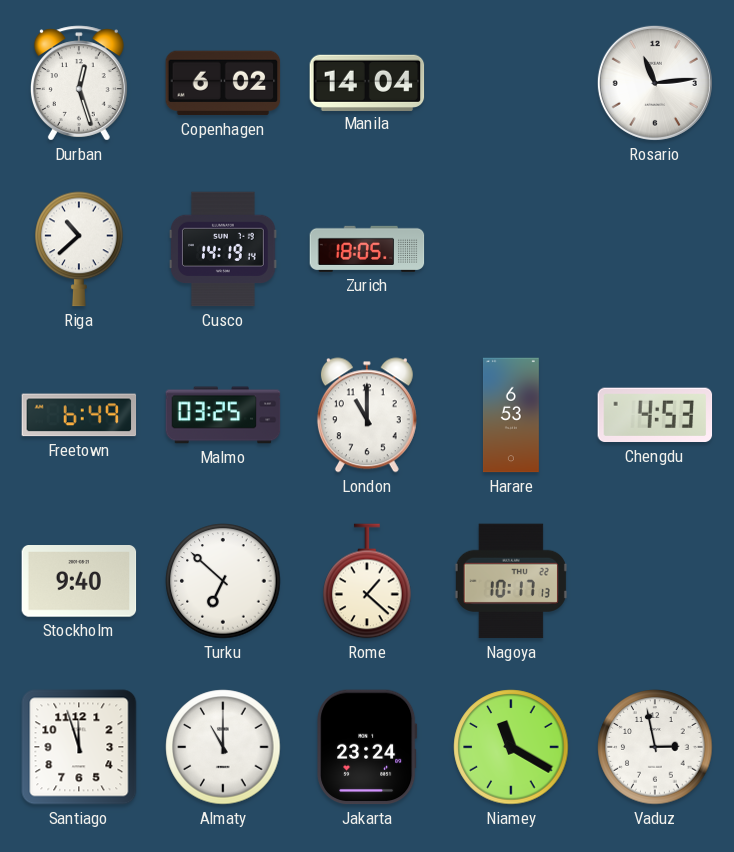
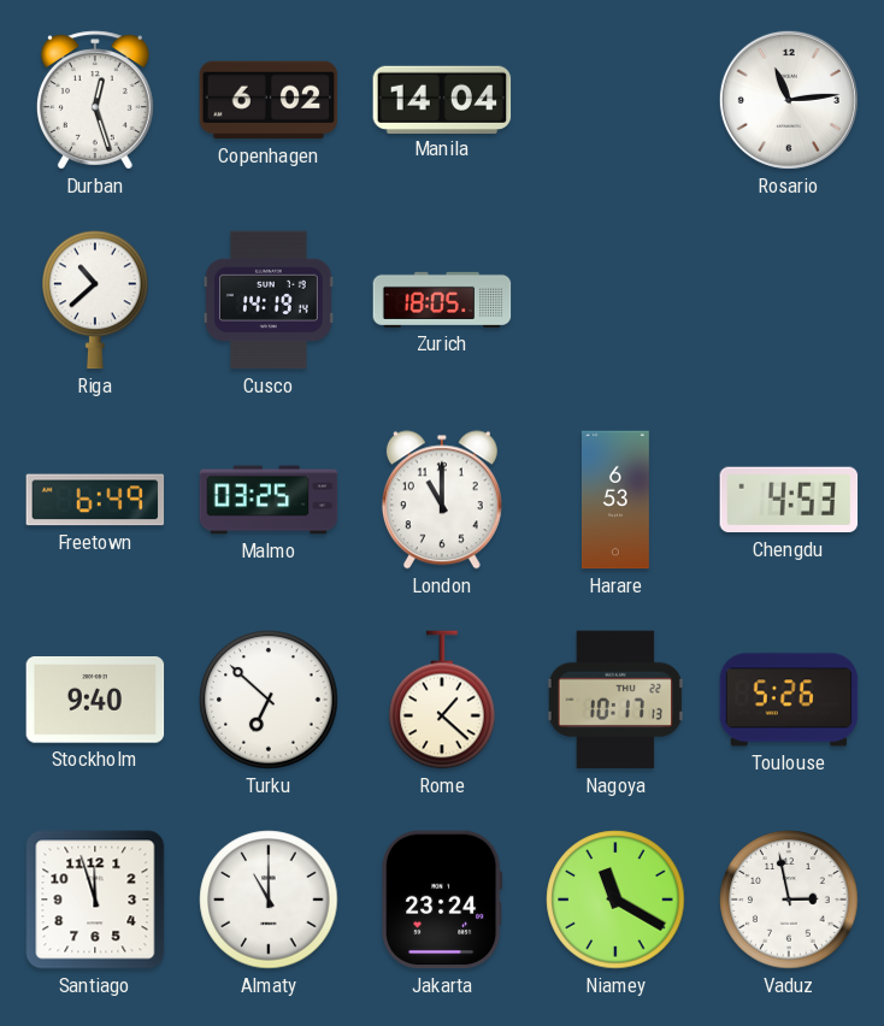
Toulouse: none -> 5:26 (789, 700)
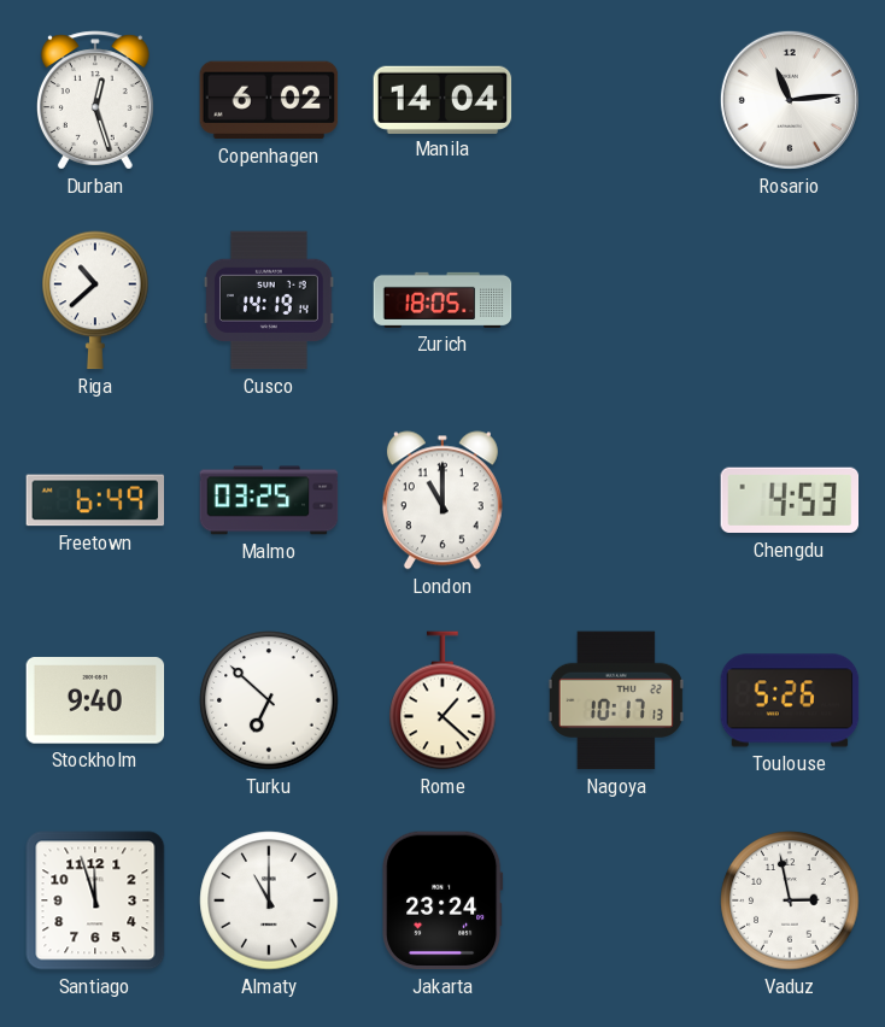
Harare: 6:53 -> none (615, 500)
Niamey: 11:20 -> none (615, 900)
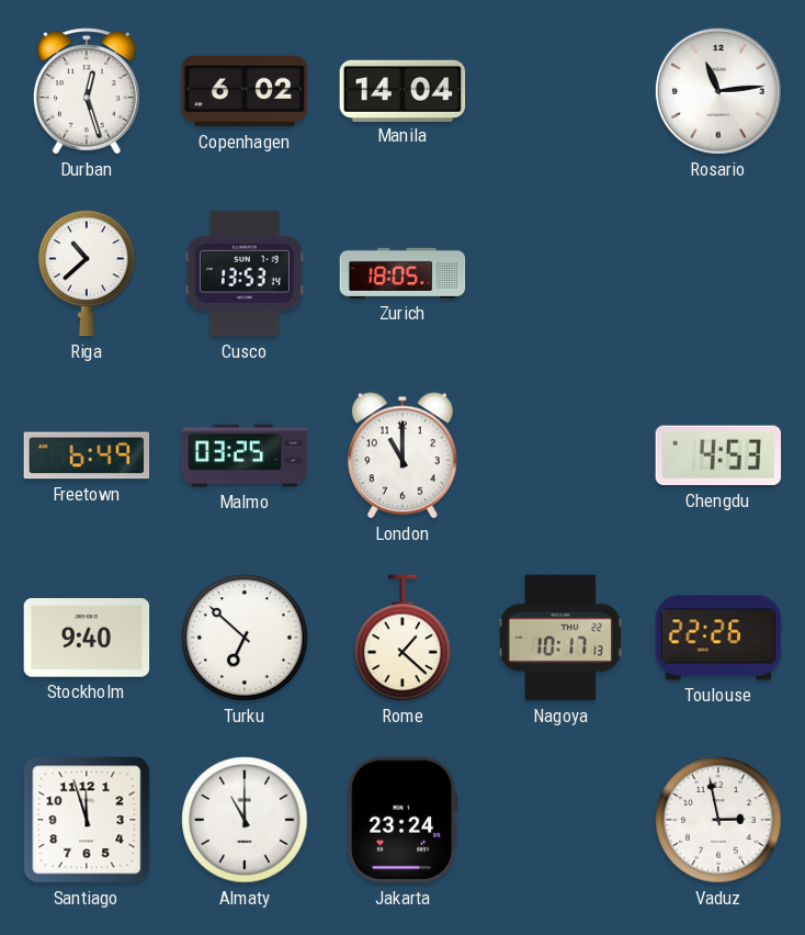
Cusco: 14:19 -> 13:53 (246, 273)
Toulouse: 5:26 -> 22:26 (718, 638)
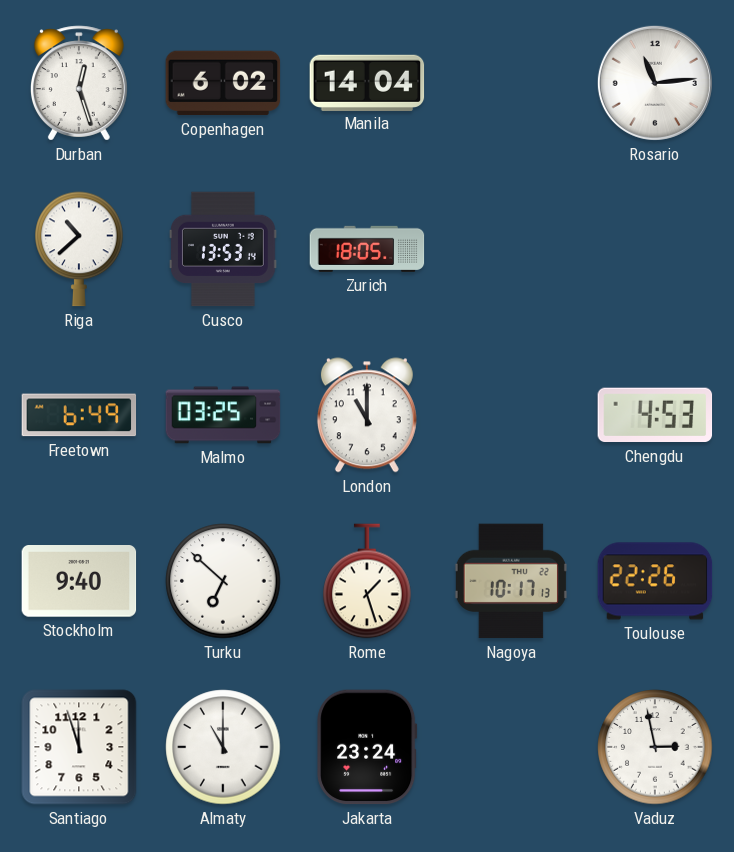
Rome: 1:22 -> 1:27 (367, 581)
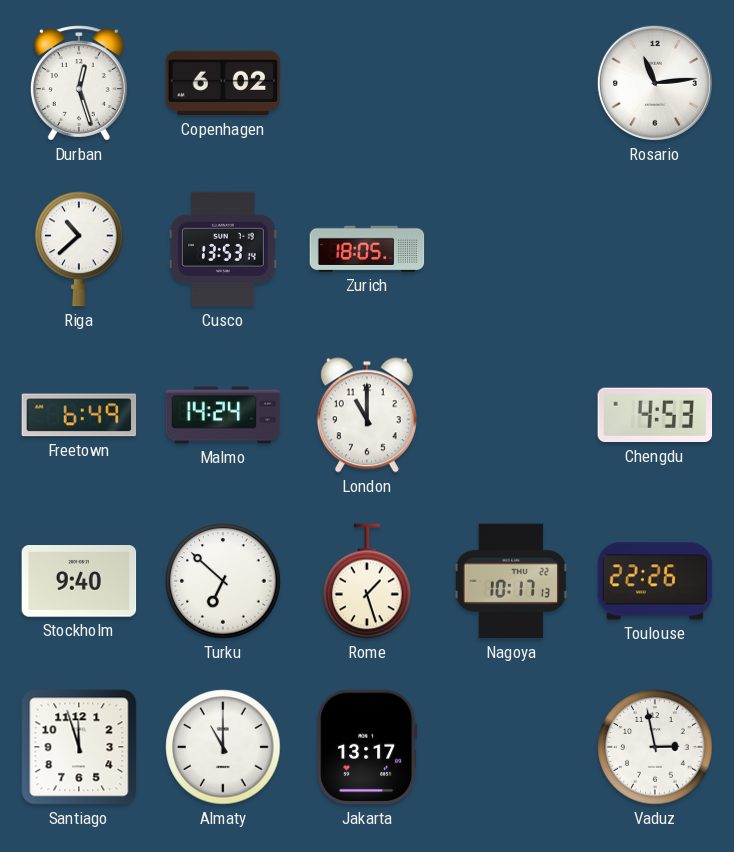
Manila: 14:04 -> none (367, 82)
Malmo: 03:25 -> 14:24 (223, 415)
Jakarta: 23:24 -> 13:17 (367, 747)
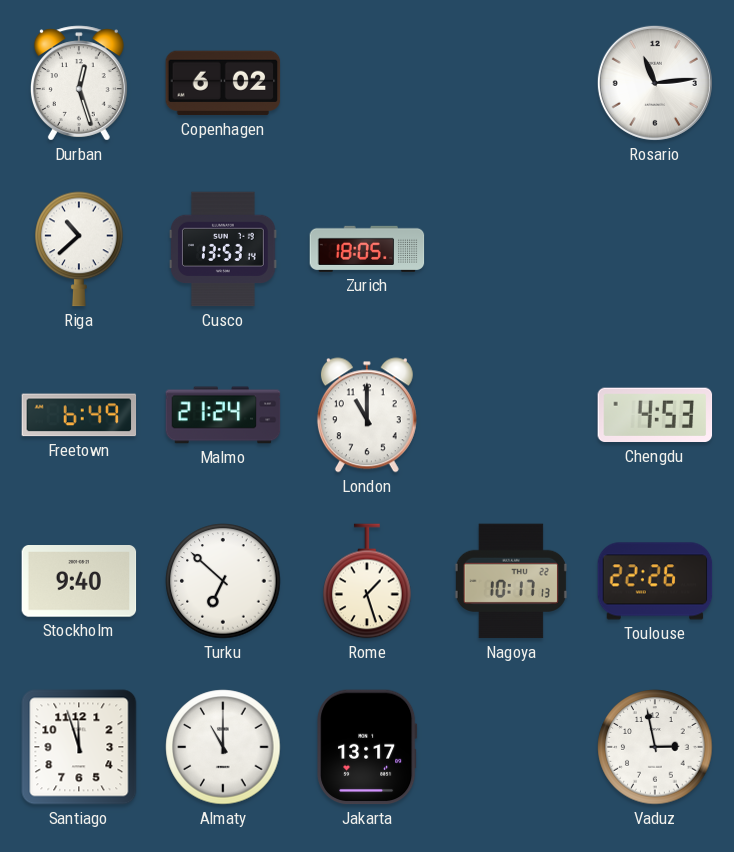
Malmo: 14:24 -> 21:24 (223, 415)
